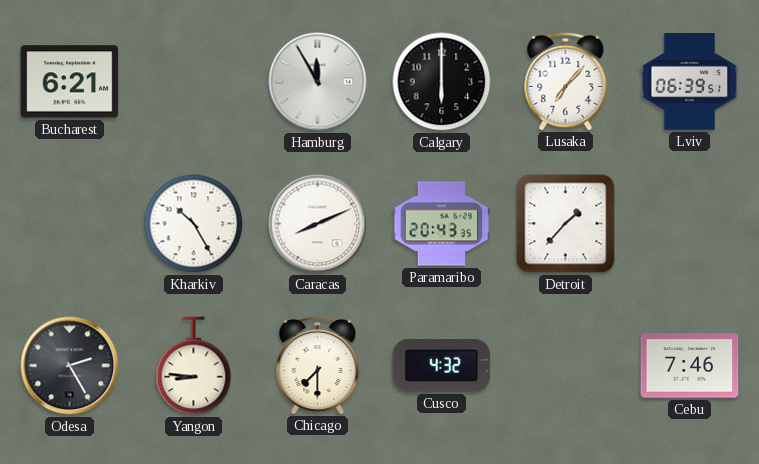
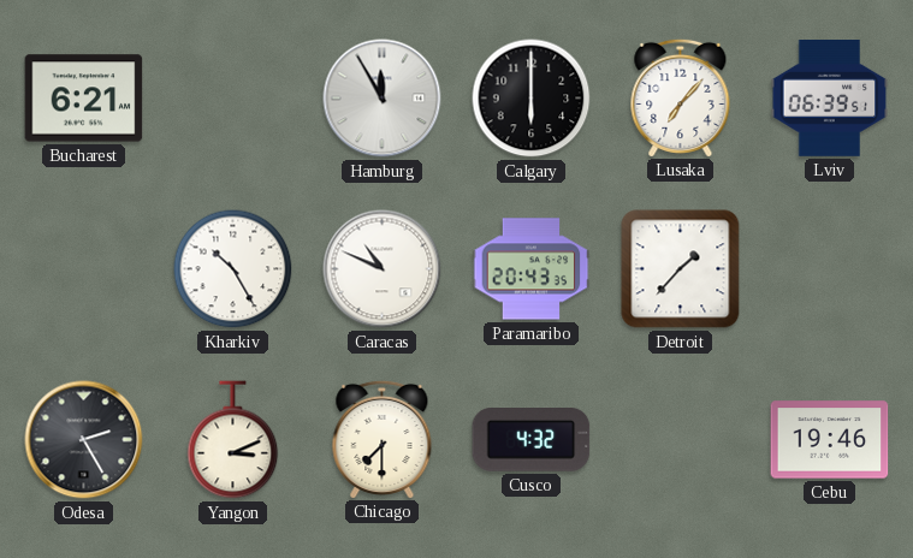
Caracas: 8:11 -> 10:49 (383, 269)
Yangon: 8:46 -> 3:11 (233, 440)
Cebu: 7:46 -> 19:46 (830, 440)
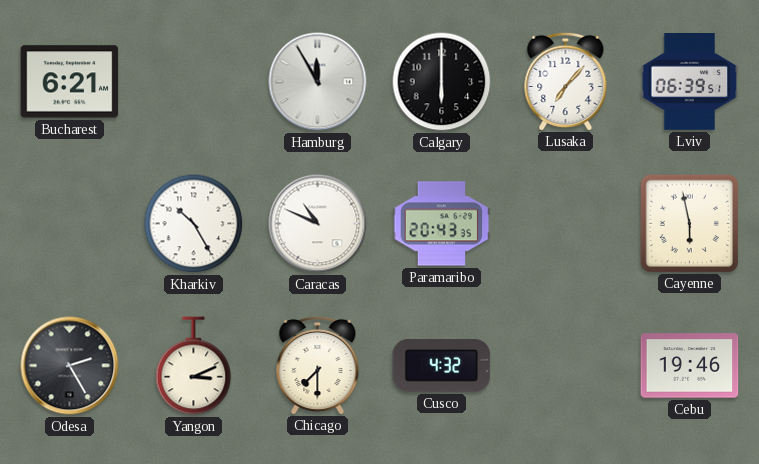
Detroit: 1:37 -> none (681, 269)
Cayenne: none -> 5:58 (689, 223)
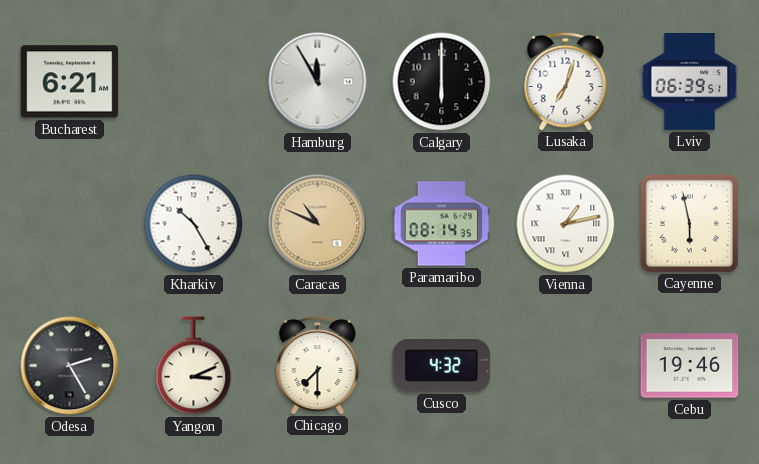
Lusaka: 7:07 -> 7:03 (566, 81)
Caracas dial: white -> champagne (318, 224)
Paramaribo: 20:43 -> 08:14 (442, 224)
Vienna: none -> 1:13 (566, 224)
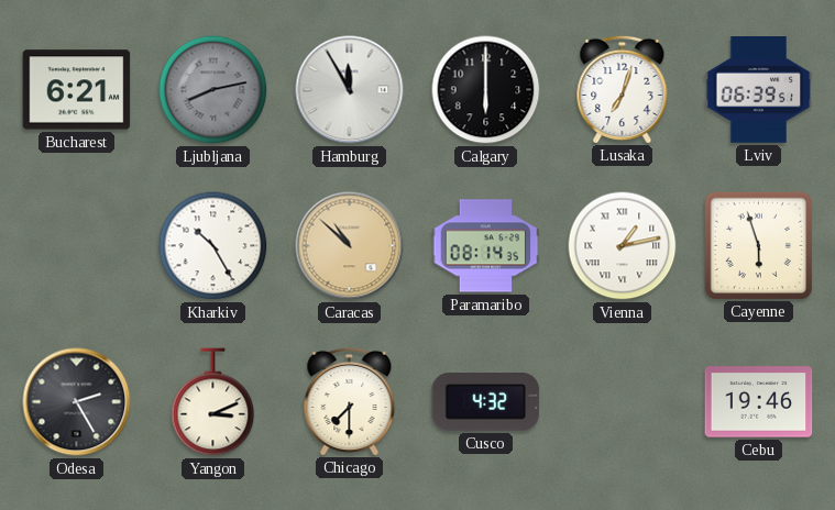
Ljubljana: none -> 8:13 (213, 90)
Caracas: 10:49 -> 10:52 (350, 246)
Cayenne: 5:58 -> 5:57 (758, 245)
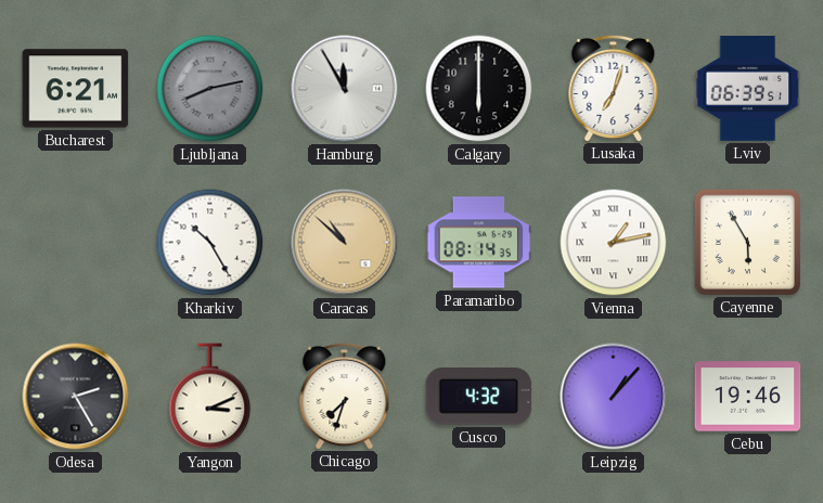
Cayenne: 5:57 -> 5:55 (747, 242)
Chicago: 7:30 -> 7:33 (345, 396)
Leipzig: none -> 1:07 (614, 397)
